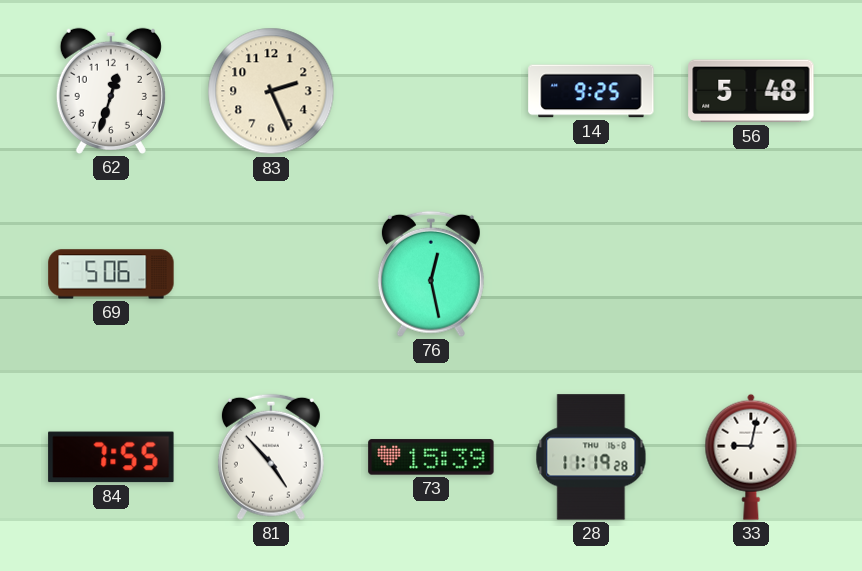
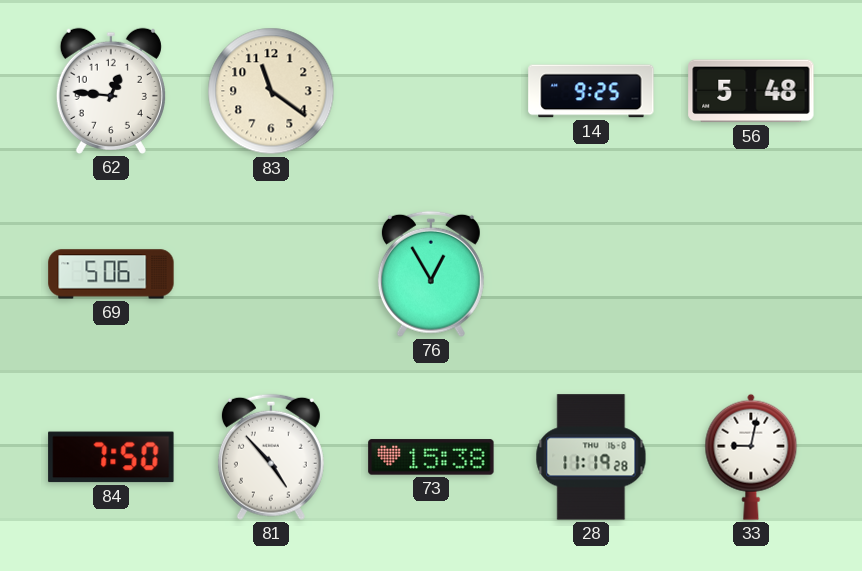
62: 12:33 -> 12:46 (111, 91)
83: 2:26 -> 11:21 (271, 91)
76: 12:28 -> 12:55 (431, 274)
84: 7:55 -> 7:50 (111, 457)
73: 15:39 -> 15:38 (431, 457)
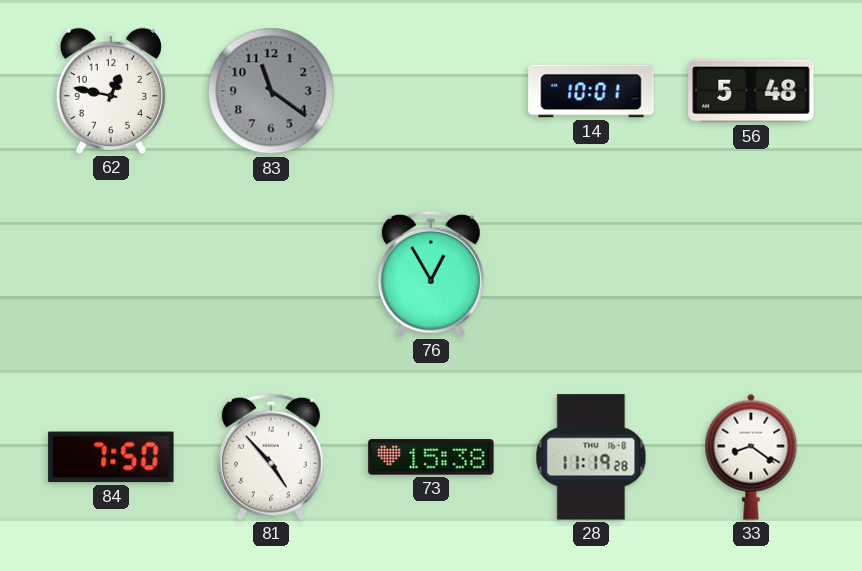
62: 12:46 -> 12:47 (111, 91)
83 dial: cream -> grey (271, 91)
14: 9:25 -> 10:01 (591, 91)
69: 5:06 -> none (111, 274)
33: 9:02 -> 8:21 (751, 457)
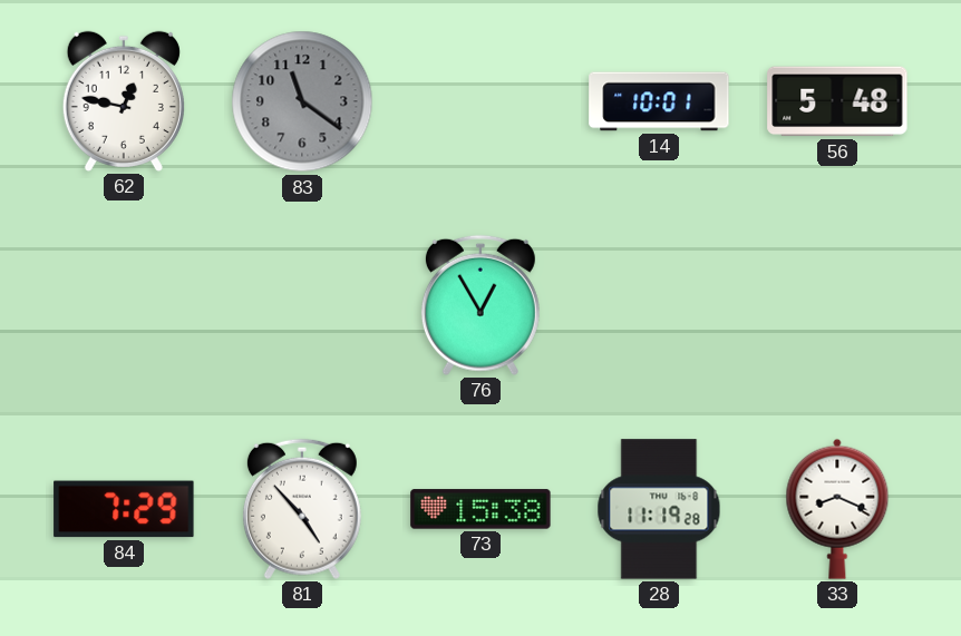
84: 7:50 -> 7:29 (124, 509)
33: 8:21 -> 8:19 (837, 509)
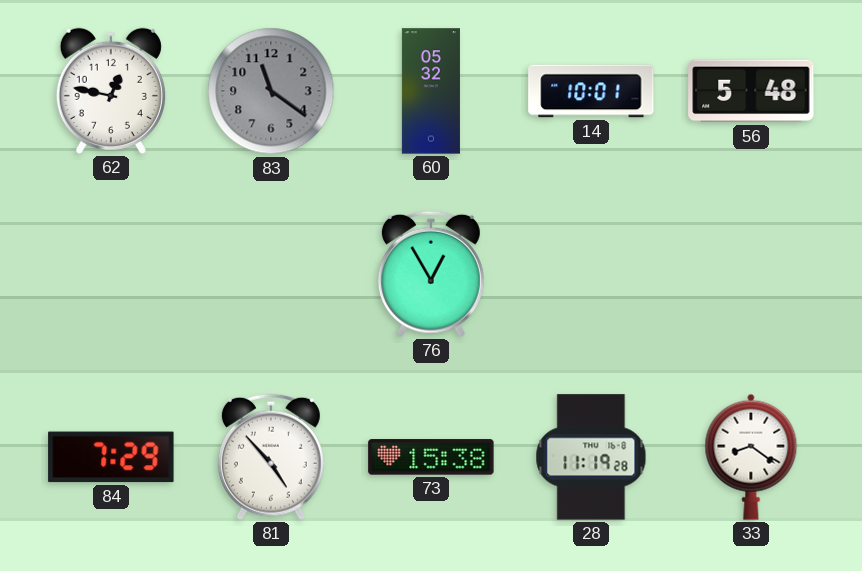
60: none -> 05:32 (431, 91)
33: 8:19 -> 8:21 (751, 457)
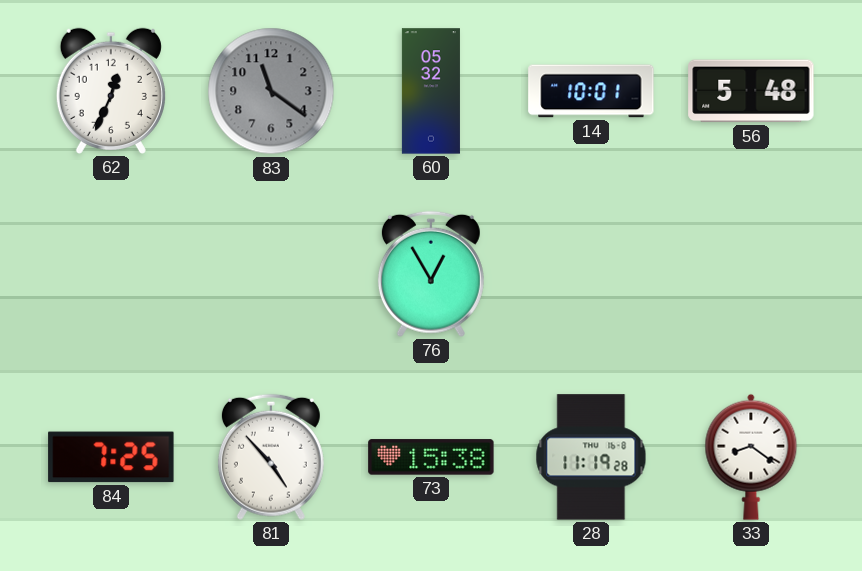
62: 12:47 -> 12:34 (111, 91)
84: 7:29 -> 7:25 (111, 457)
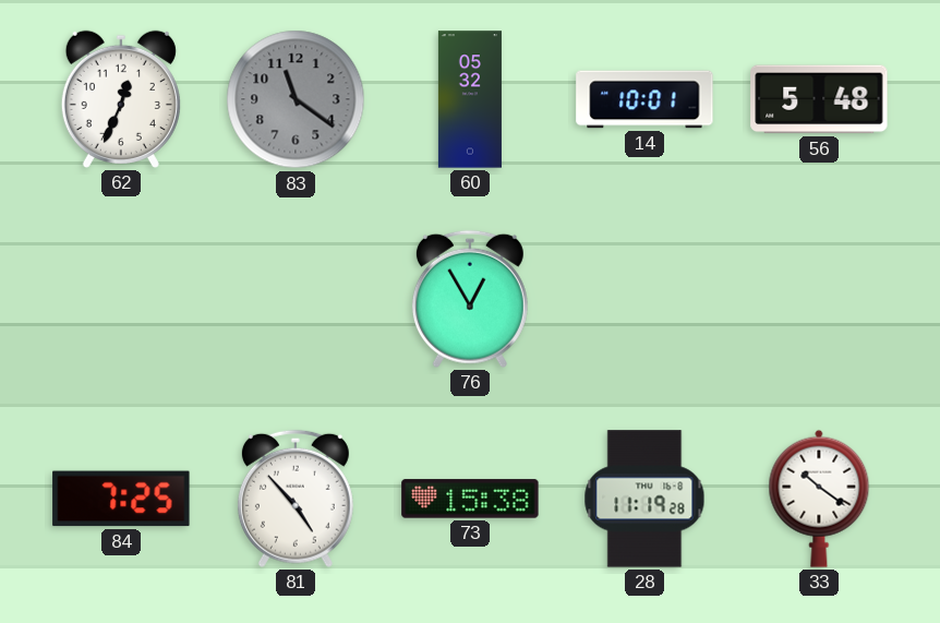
33: 8:21 -> 10:21 (819, 499)
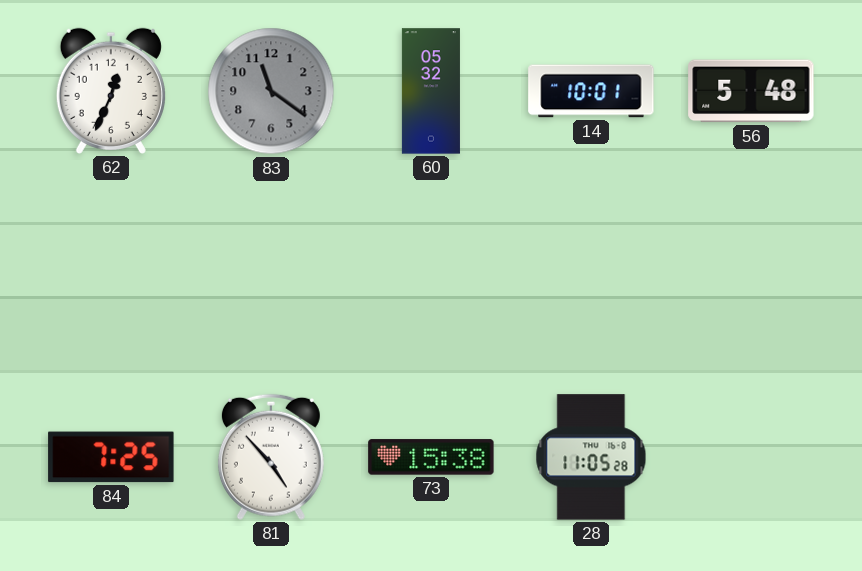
76: 12:55 -> none (470, 299)
28: 11:19 -> 11:05 (591, 457)
33: 10:21 -> none (819, 499)
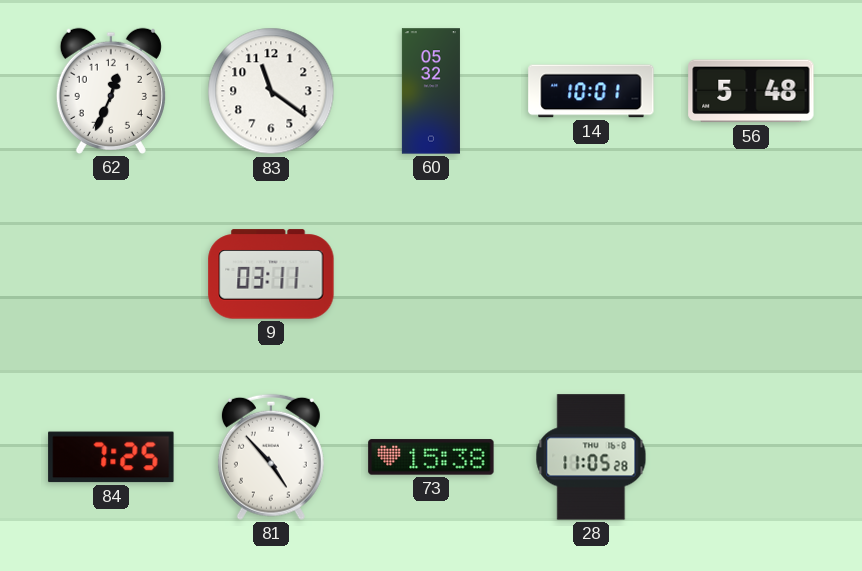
83 dial: grey -> white (271, 91)
9: none -> 03:11 (271, 274)
